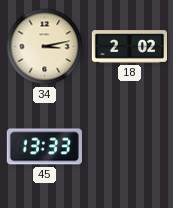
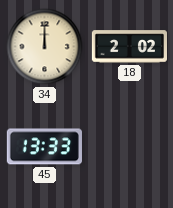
34: 3:13 -> 12:00 (45, 47)
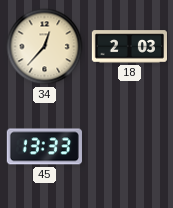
34: 12:00 -> 12:37 (45, 47)
18: 2:02 -> 2:03 (129, 47)
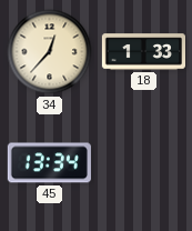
18: 2:03 -> 1:33 (143, 52)
45: 13:33 -> 13:34 (49, 163)
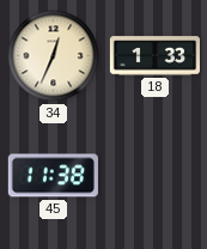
34: 12:37 -> 12:34 (54, 56)
45: 13:34 -> 11:38 (53, 176)
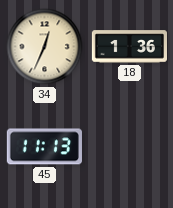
18: 1:33 -> 1:36 (129, 47)
45: 11:38 -> 11:13 (44, 147)
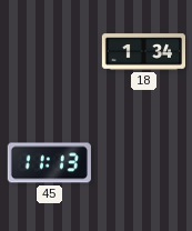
34: 12:34 -> none (45, 47)
18: 1:36 -> 1:34 (143, 52)
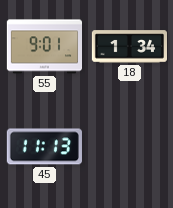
55: none -> 9:01 (44, 47)
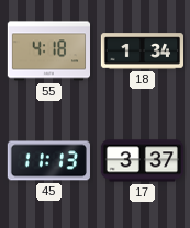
55: 9:01 -> 4:18 (48, 52)
17: none -> 3:37 (142, 161)
